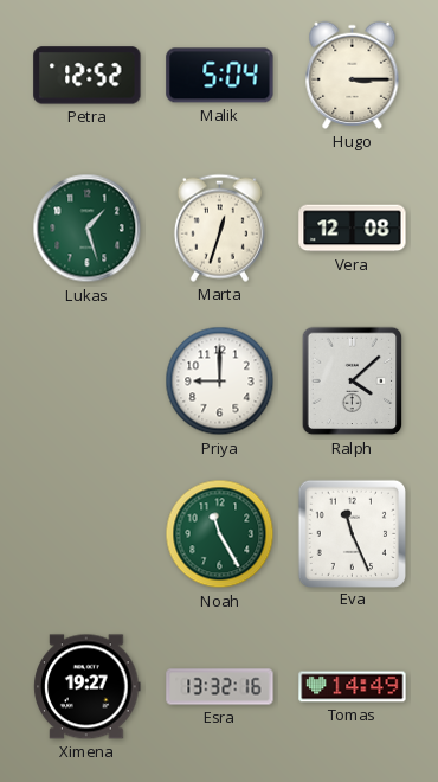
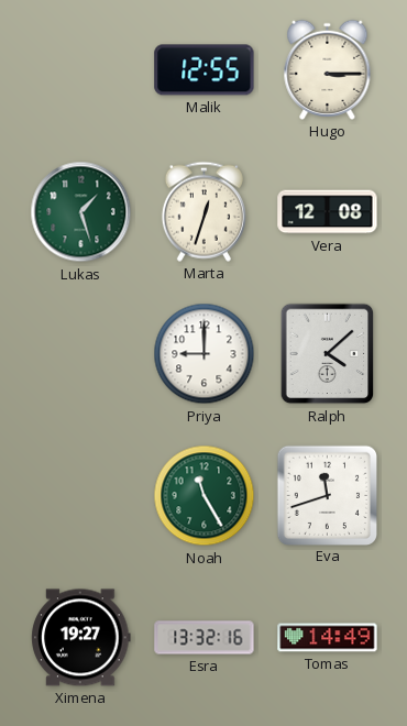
Petra: 12:52 -> none (88, 76)
Malik: 5:04 -> 12:55 (205, 70)
Eva: 11:26 -> 11:42 (327, 495)
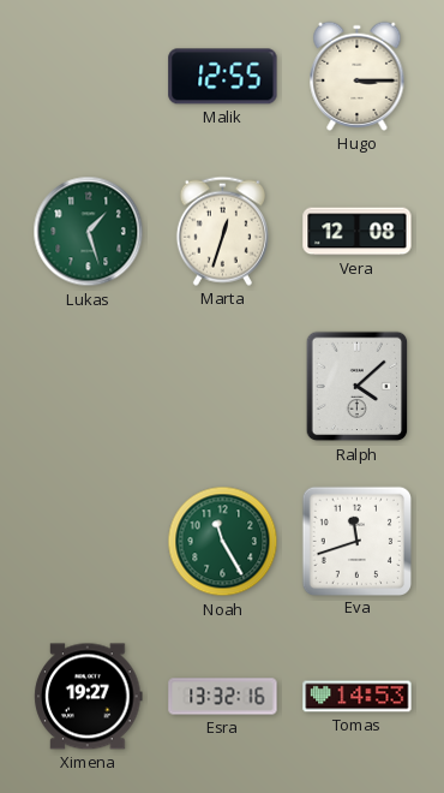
Priya: 9:00 -> none (205, 354)
Tomas: 14:49 -> 14:53 (358, 697)
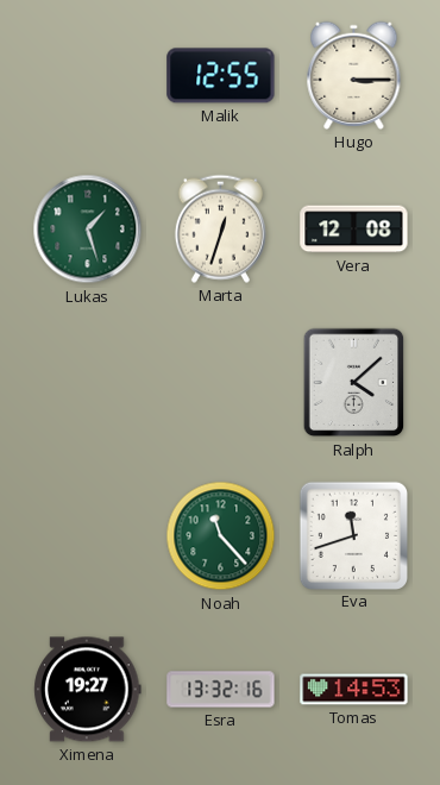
Noah: 11:25 -> 11:23 (221, 536)
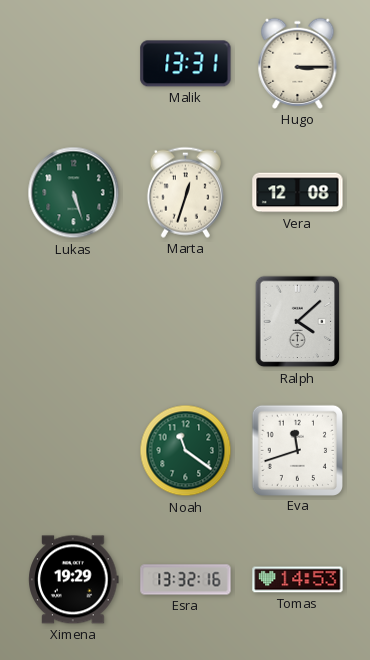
Malik: 12:55 -> 13:31 (186, 64)
Lukas: 1:27 -> 5:27 (74, 193)
Noah: 11:23 -> 11:21 (186, 451)
Ximena: 19:27 -> 19:29 (74, 580)
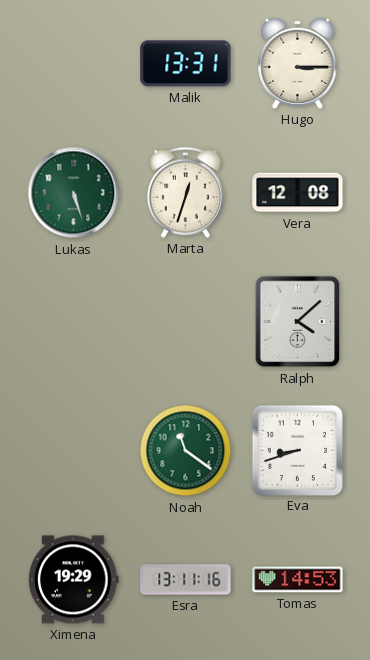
Eva: 11:42 -> 8:42 (297, 450)
Esra: 13:32 -> 13:11 (186, 580)
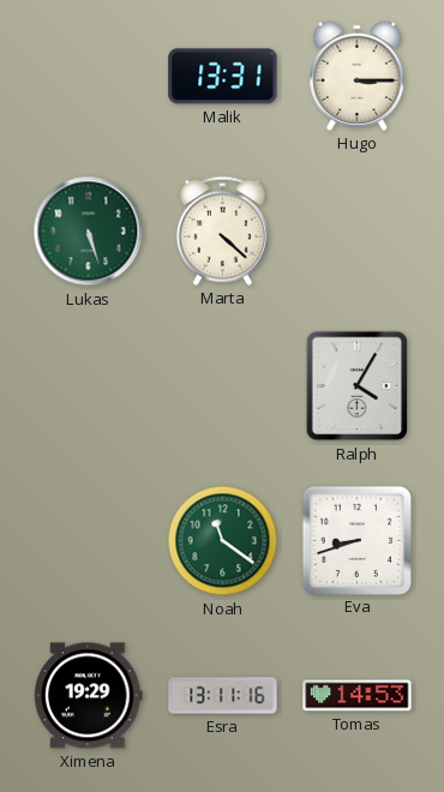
Marta: 12:33 -> 4:22 (222, 230)
Vera: 12:08 -> none (298, 193)
Ralph: 4:08 -> 4:05 (358, 386)
